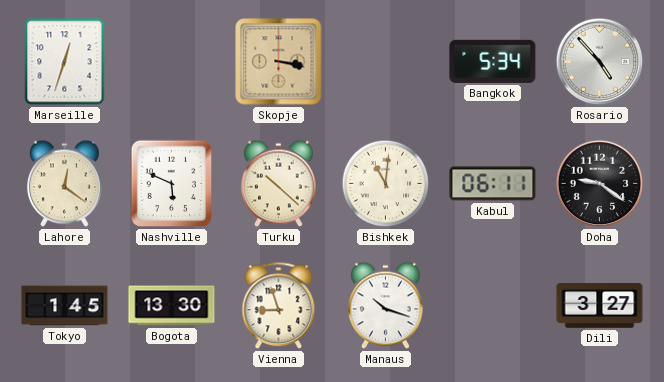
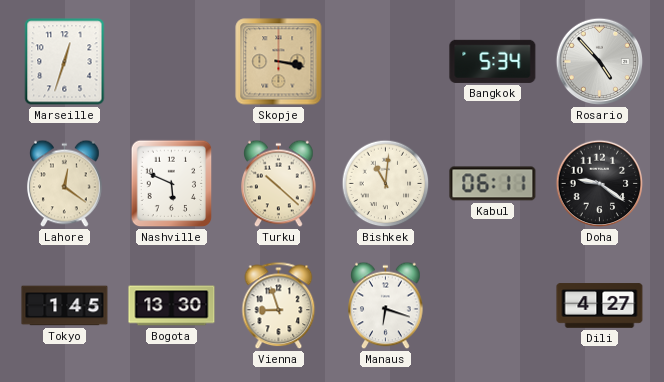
Manaus: 10:18 -> 6:18 (386, 306)
Dili: 3:27 -> 4:27 (600, 306)
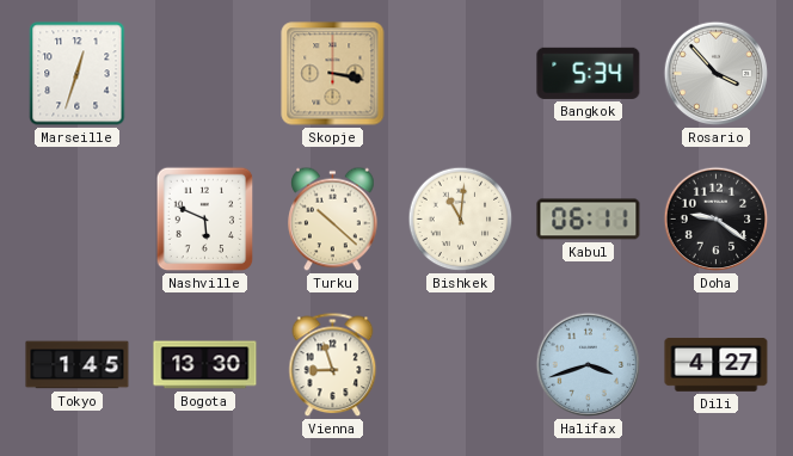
Rosario: 4:53 -> 3:53 (717, 74)
Lahore: 12:21 -> none (65, 184)
Manaus: 6:18 -> none (386, 306)
Halifax: none -> 3:42 (589, 365)
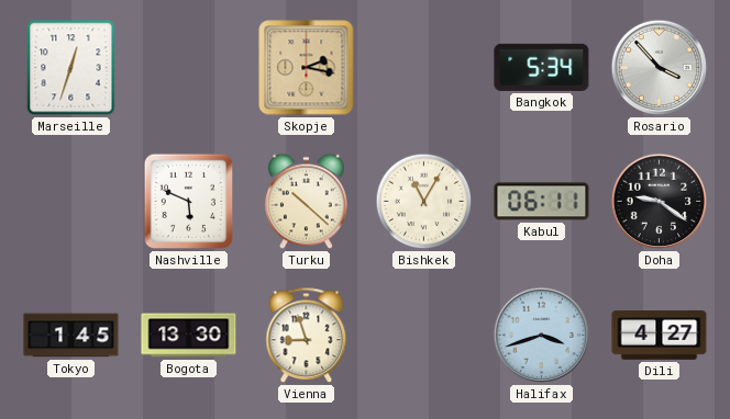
Skopje: 3:17 -> 2:17 (307, 68)
Bishkek: 11:01 -> 11:05 (424, 202)
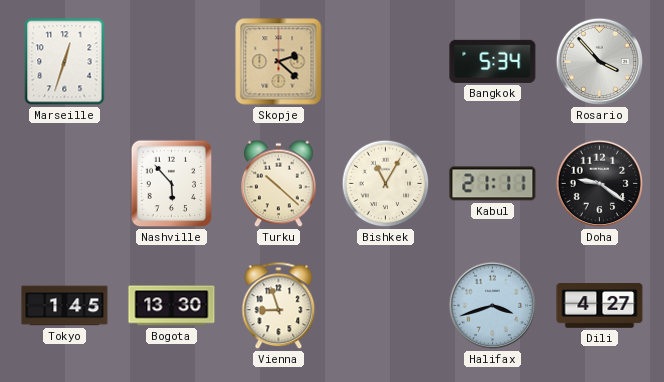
Skopje: 2:17 -> 2:22 (279, 62)
Nashville: 5:49 -> 5:53 (172, 184)
Kabul: 06:11 -> 21:11 (493, 184)
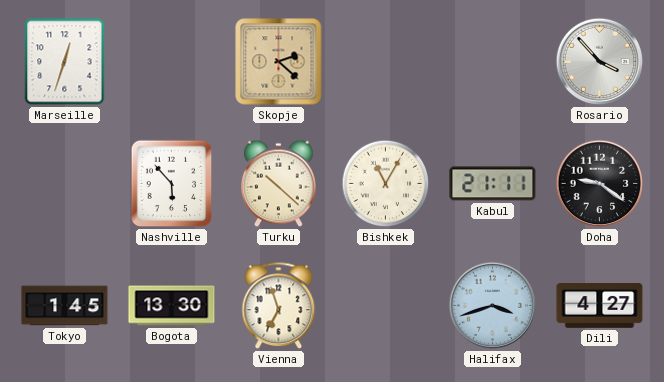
Bangkok: 5:34 -> none (493, 61)
Vienna: 8:57 -> 6:57 (279, 306)
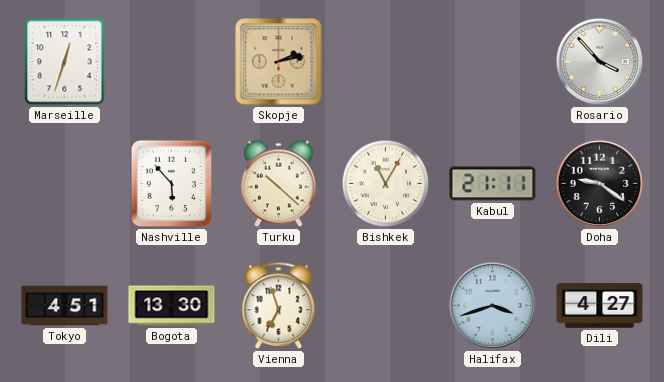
Skopje: 2:22 -> 2:13 (279, 62)
Tokyo: 1:45 -> 4:51 (65, 306)
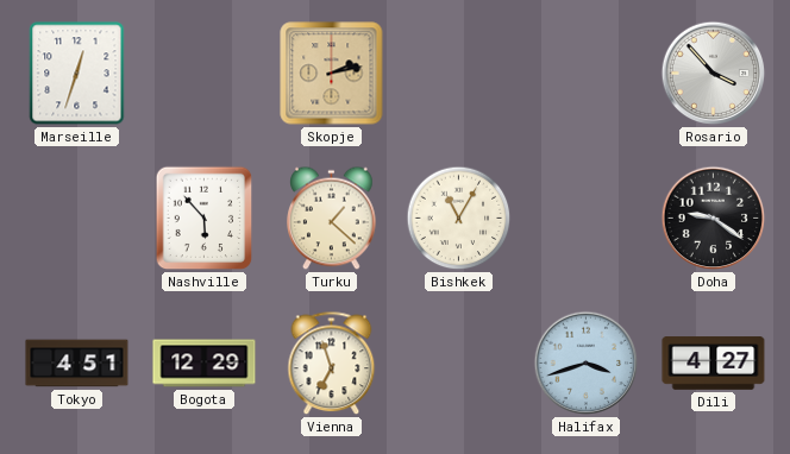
Turku: 10:22 -> 1:22 (332, 219)
Kabul: 21:11 -> none (493, 184)
Bogota: 13:30 -> 12:29 (205, 364)
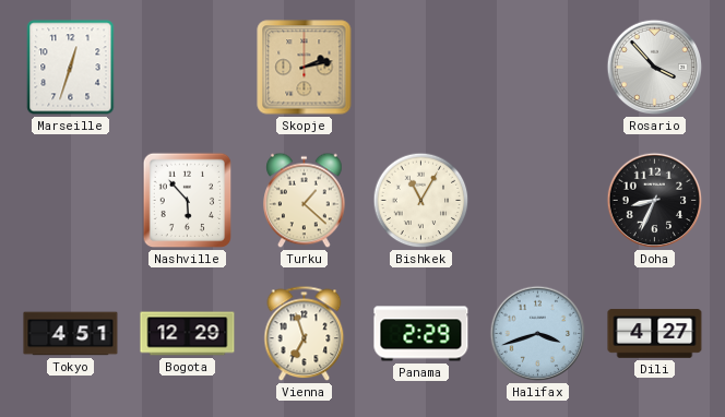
Doha: 9:21 -> 8:34 (655, 201)
Panama: none -> 2:29 (421, 334)
